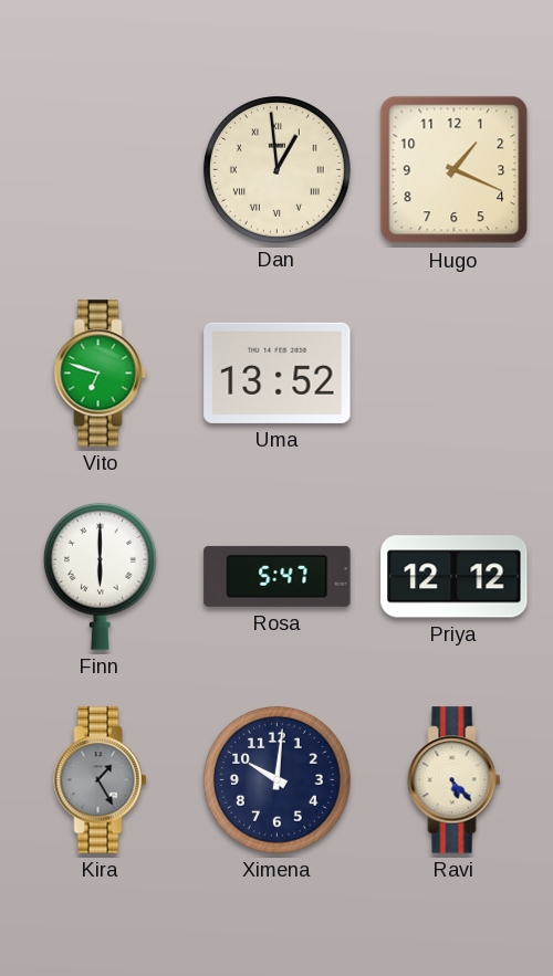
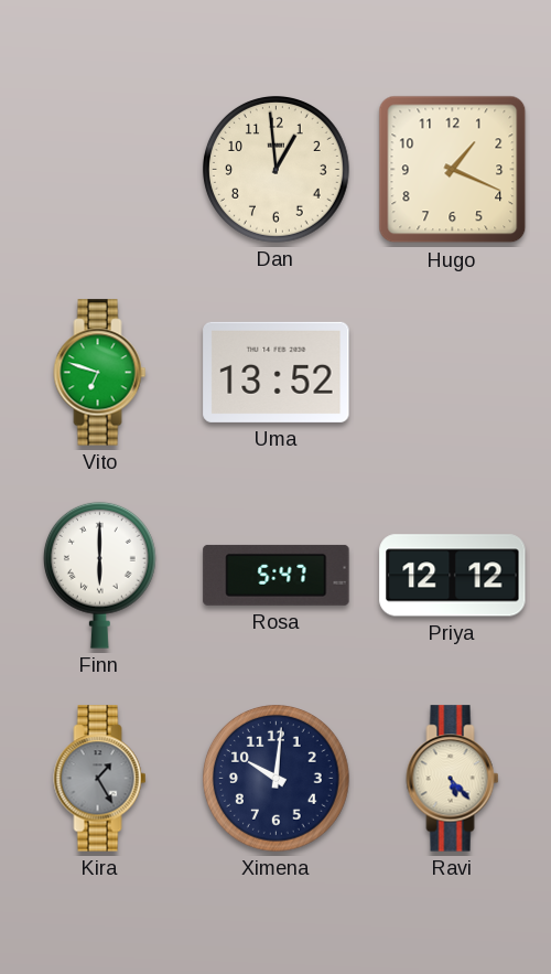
Dan numerals: Roman -> Arabic (277, 170)
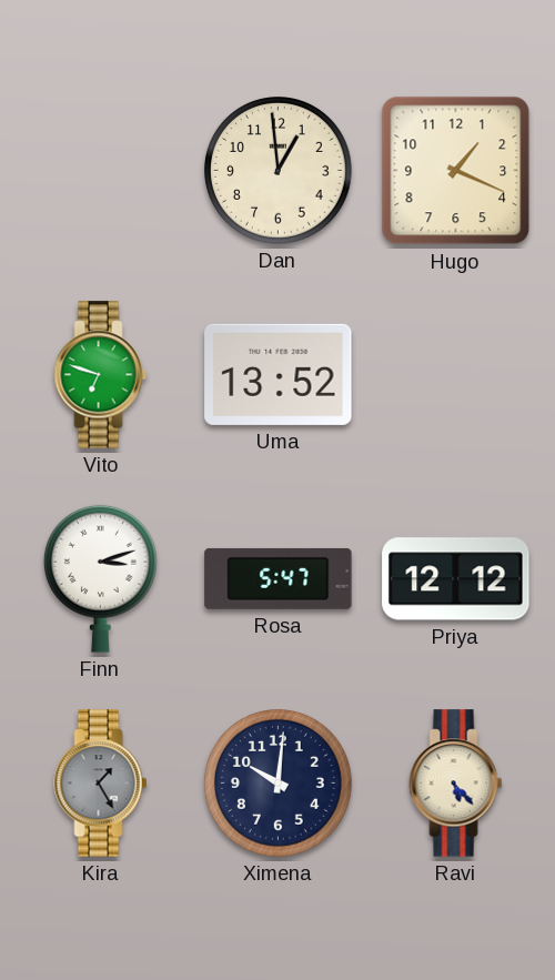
Finn: 6:00 -> 3:12 (100, 578)
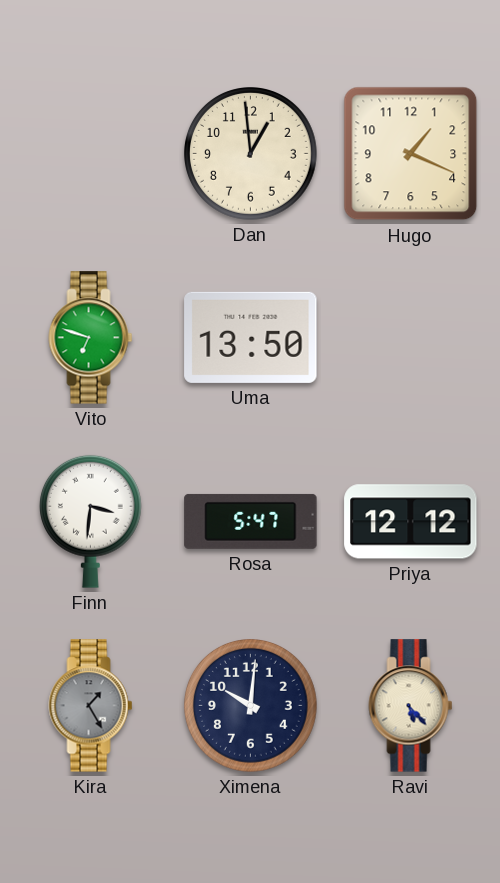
Uma: 13:52 -> 13:50 (251, 337)
Finn: 3:12 -> 3:31 (90, 521)
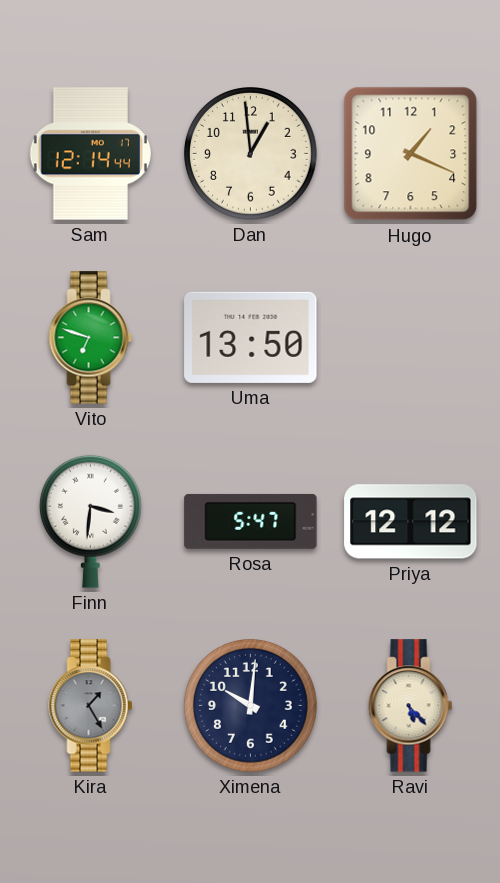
Sam: none -> 12:14 (90, 154)
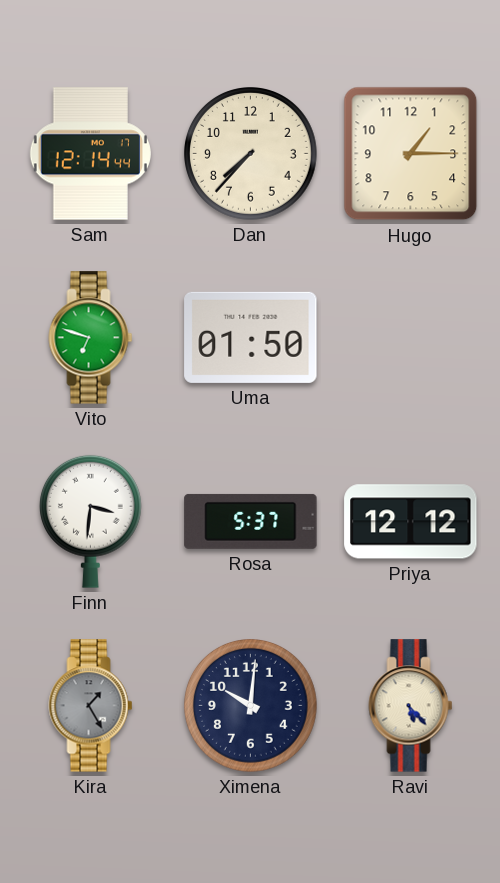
Dan: 12:59 -> 7:37 (251, 154)
Hugo: 1:19 -> 1:15 (411, 154)
Uma: 13:50 -> 01:50 (251, 337)
Rosa: 5:47 -> 5:37 (251, 521)
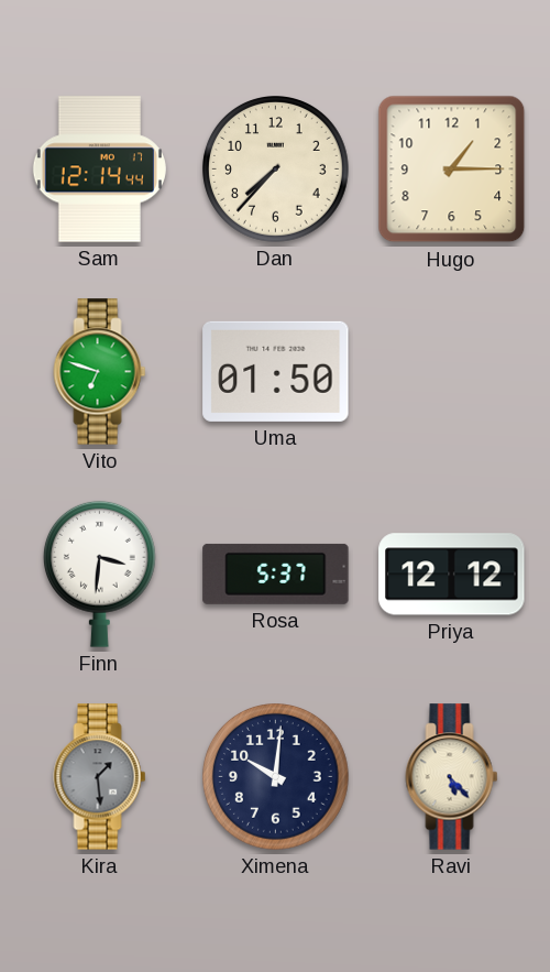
Kira: 1:25 -> 1:29 (100, 777)
